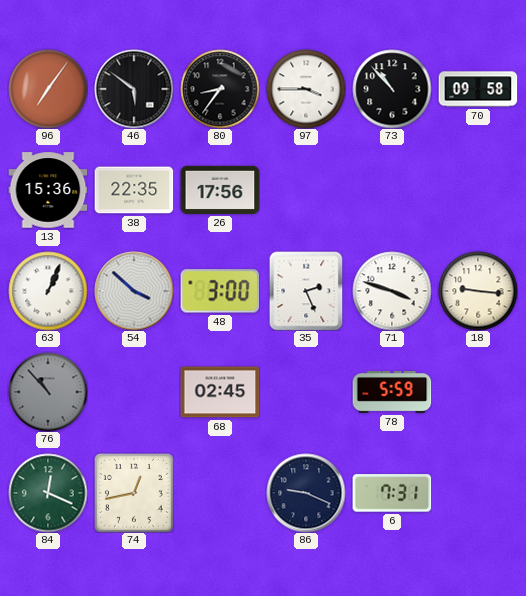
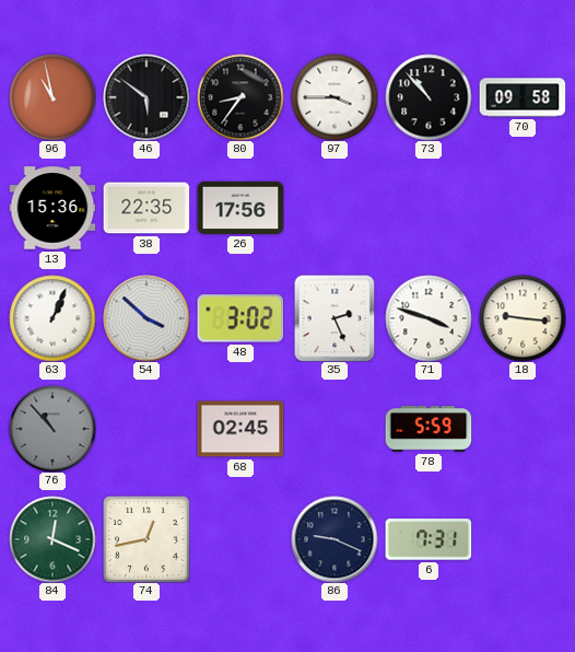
96: 7:06 -> 10:58 (52, 97)
48: 3:00 -> 3:02 (240, 318)
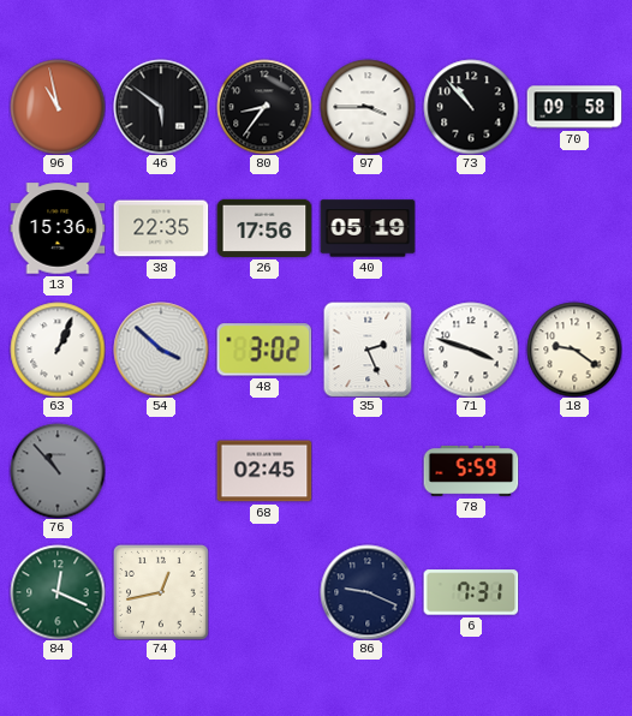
40: none -> 05:19 (368, 228)
18: 9:16 -> 9:21 (574, 350)
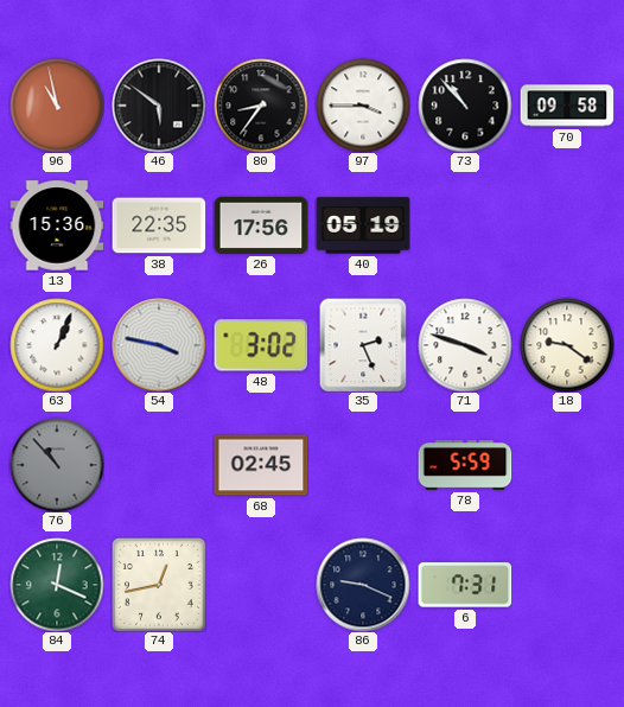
54: 3:52 -> 3:47 (159, 345)
